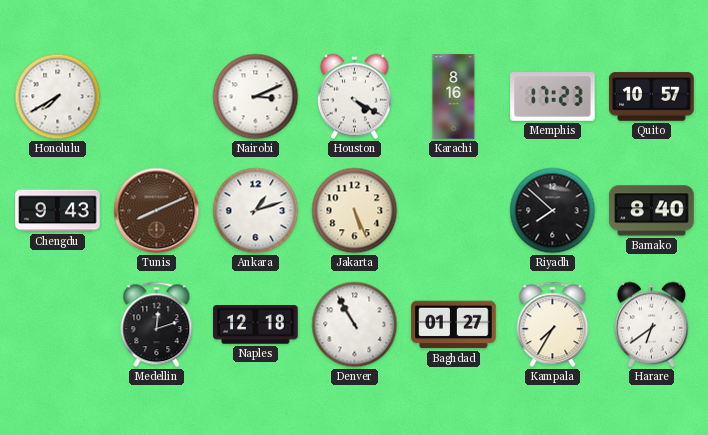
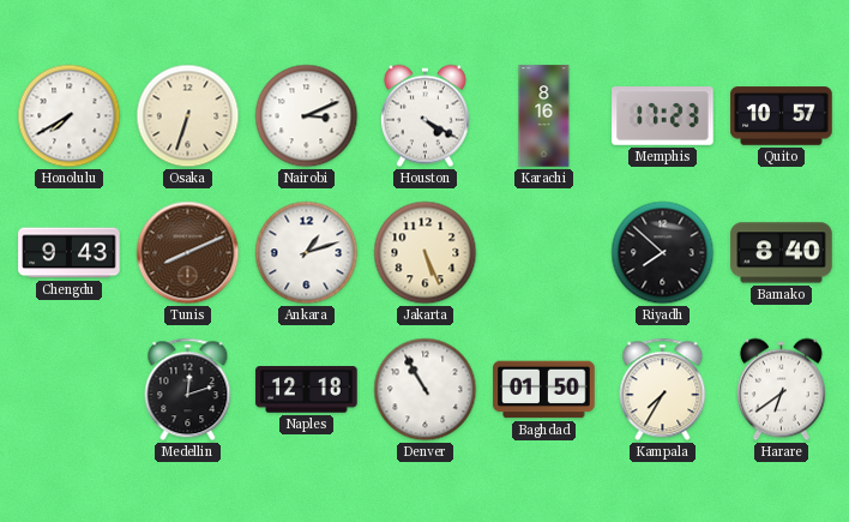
Osaka: none -> 6:33 (188, 116)
Baghdad: 01:27 -> 01:50 (544, 390)
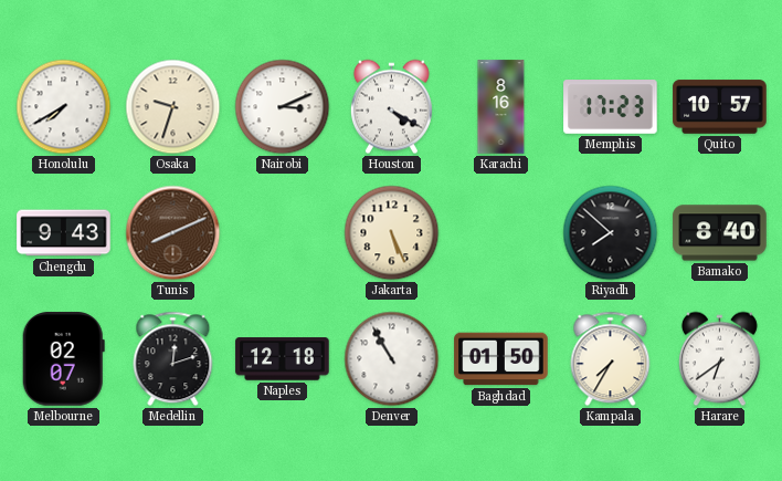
Osaka: 6:33 -> 9:33 (173, 107)
Ankara: 1:12 -> none (307, 253)
Melbourne: none -> 02:07 (63, 359)
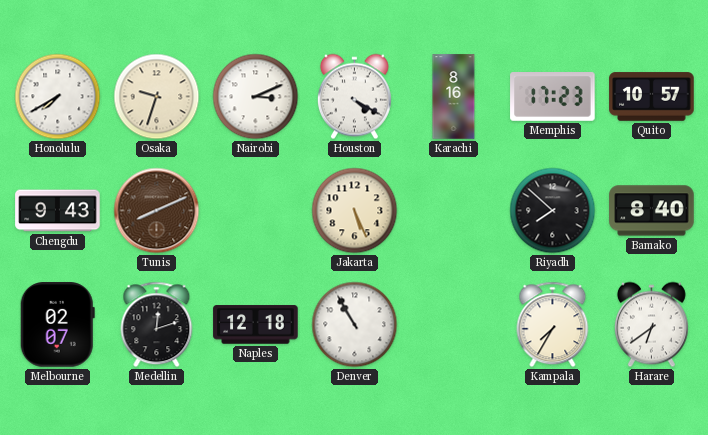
Baghdad: 01:50 -> none (501, 359)
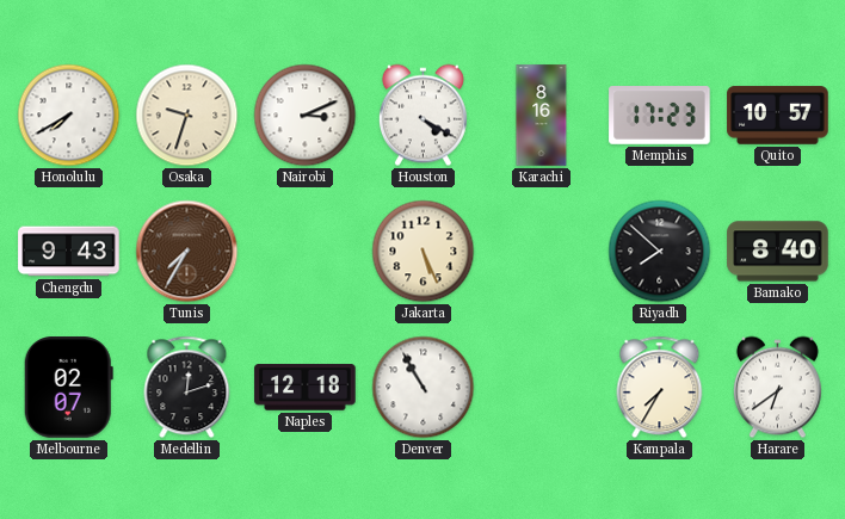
Tunis: 8:11 -> 7:35 (187, 252)
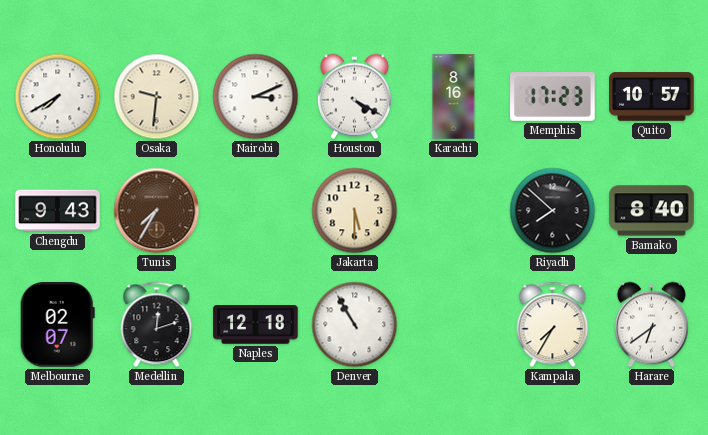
Osaka: 9:33 -> 9:31 (157, 97)
Jakarta: 5:26 -> 5:30 (355, 211)
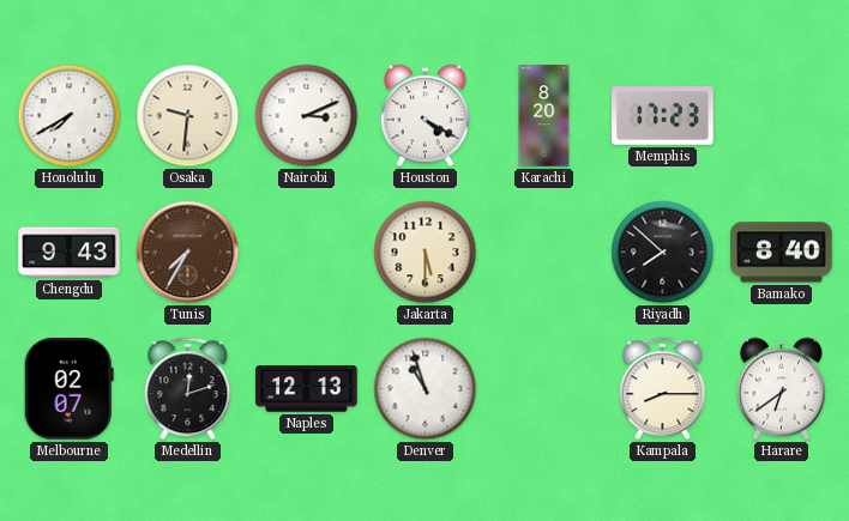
Karachi: 8:16 -> 8:20 (544, 116)
Quito: 10:57 -> none (652, 97)
Naples: 12:18 -> 12:13 (307, 389)
Denver: 10:55 -> 10:57 (426, 389)
Kampala: 7:35 -> 8:15 (663, 389)
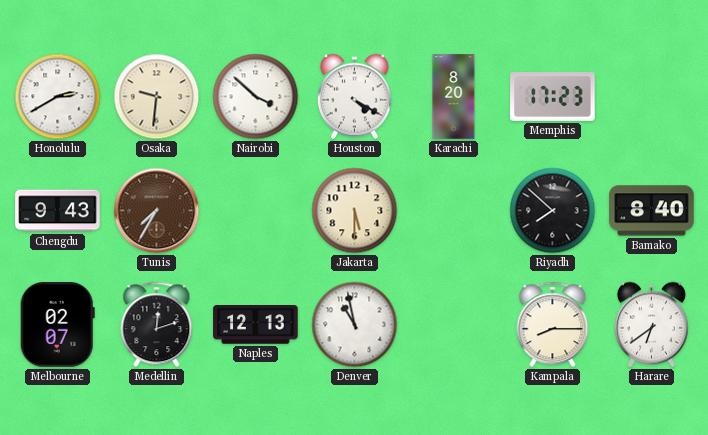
Honolulu: 7:40 -> 2:40 (58, 97)
Nairobi: 3:11 -> 3:52 (256, 97)
Denver: 10:57 -> 10:58 (355, 325)
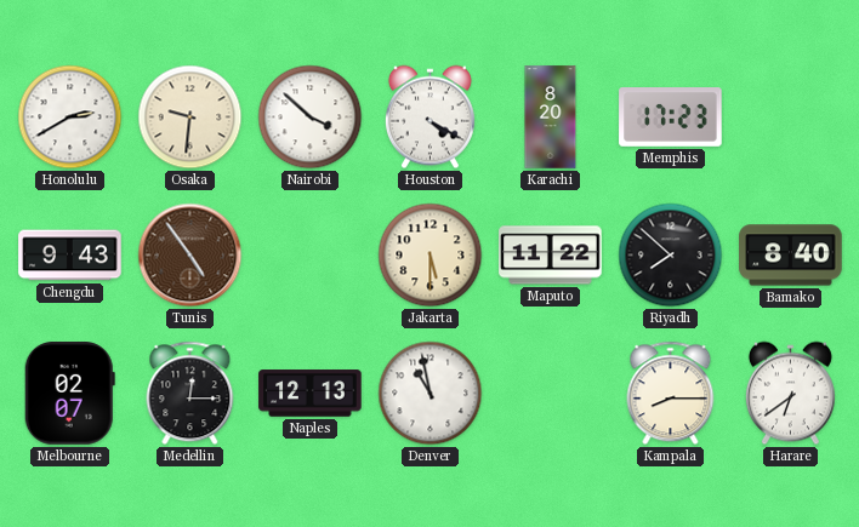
Tunis: 7:35 -> 4:54 (190, 256)
Maputo: none -> 11:22 (551, 256)
Medellin: 12:12 -> 12:15 (190, 394)
